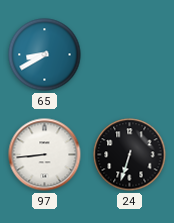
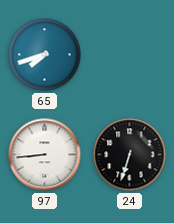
65: 8:40 -> 7:42 (45, 55)
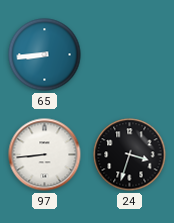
65: 7:42 -> 8:44 (45, 55)
24: 6:33 -> 3:33 (130, 155)
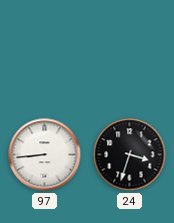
65: 8:44 -> none (45, 55)
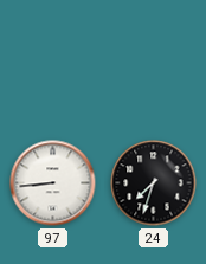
24: 3:33 -> 7:33 (154, 183)
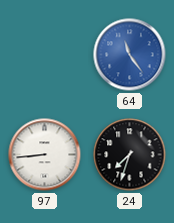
64: none -> 11:24 (130, 55)
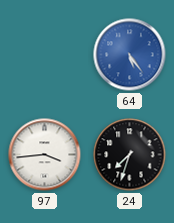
64: 11:24 -> 5:24 (130, 55)
97: 8:44 -> 3:44 (45, 155)
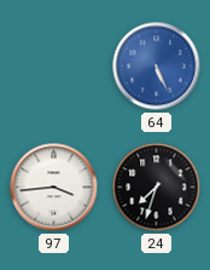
64: 5:24 -> 5:26 (157, 67)
